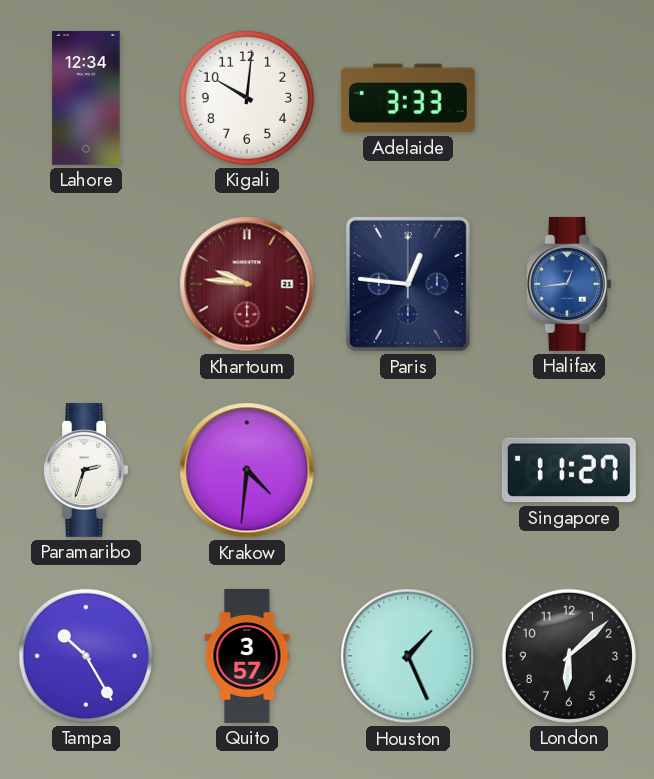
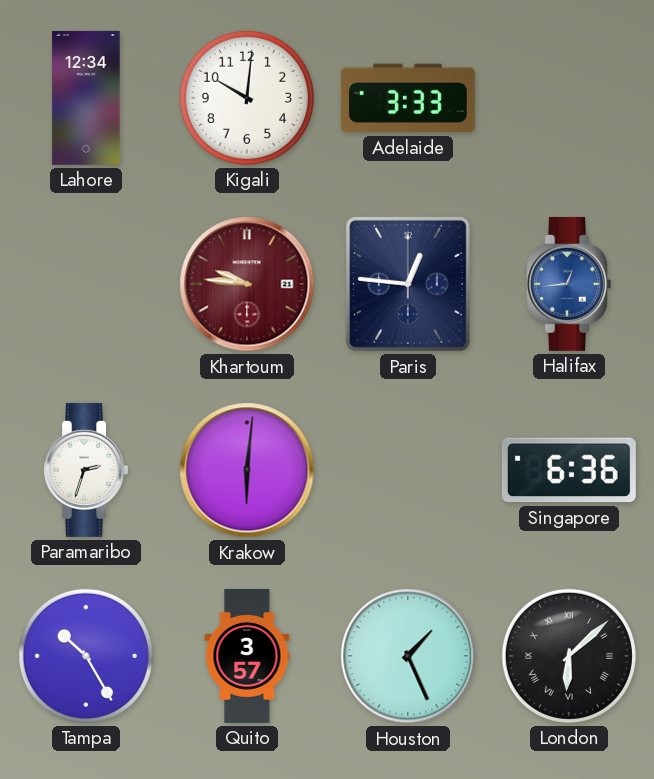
Krakow: 4:31 -> 6:01 (247, 470)
Singapore: 11:27 -> 6:36 (569, 470)
London numerals: Arabic -> Roman (569, 656)
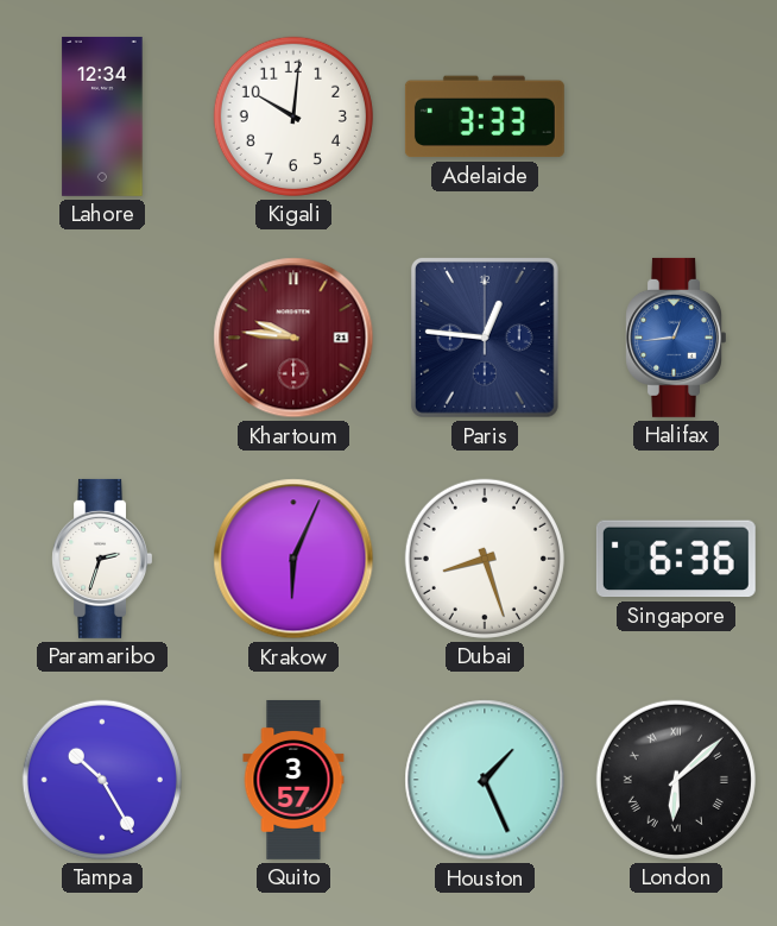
Krakow: 6:01 -> 6:04 (293, 559)
Dubai: none -> 8:27 (485, 559)
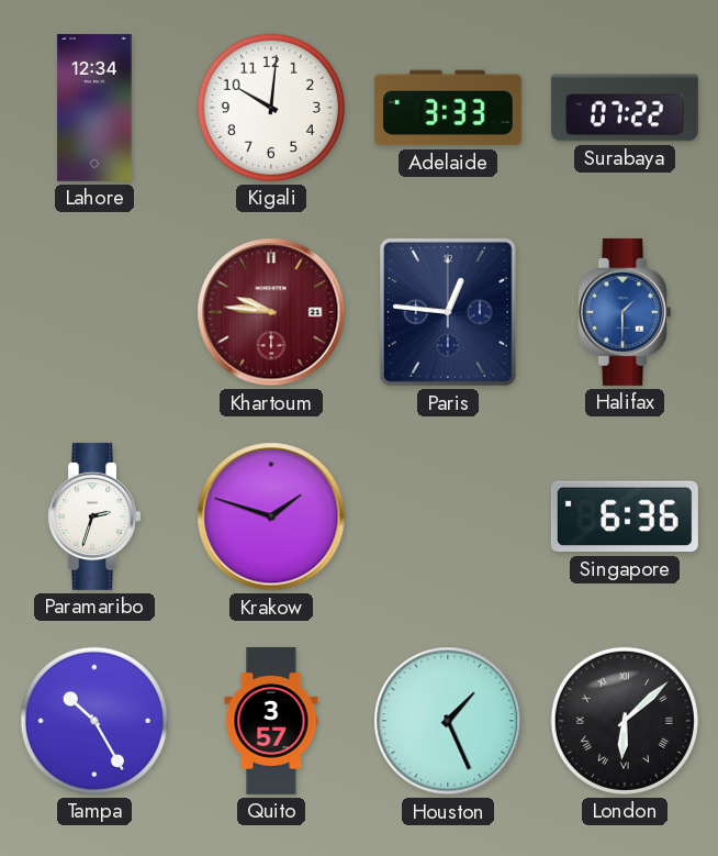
Surabaya: none -> 07:22 (625, 108)
Halifax: 12:44 -> 1:30 (624, 312)
Krakow: 6:04 -> 1:48 (271, 516)
Dubai: 8:27 -> none (485, 559)
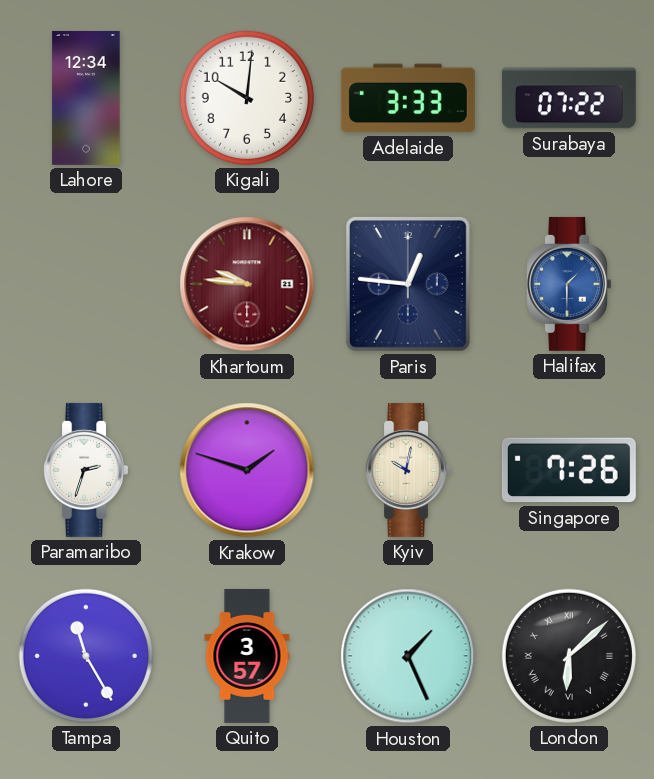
Kyiv: none -> 10:02 (407, 470)
Singapore: 6:36 -> 7:26 (569, 470)
Tampa: 10:25 -> 11:25 (86, 656)
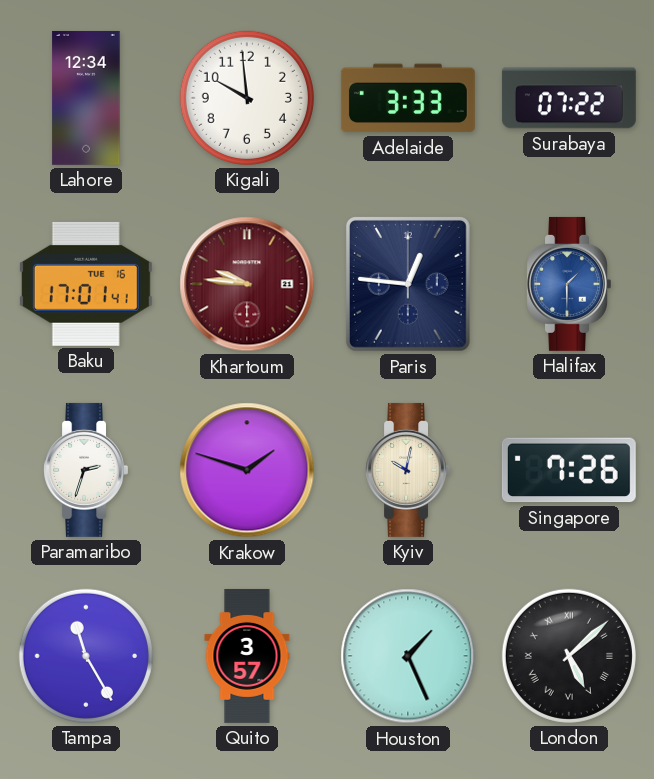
Kigali: 10:01 -> 9:59 (247, 98)
Baku: none -> 17:01 (86, 284)
London: 6:08 -> 5:08 (569, 656)
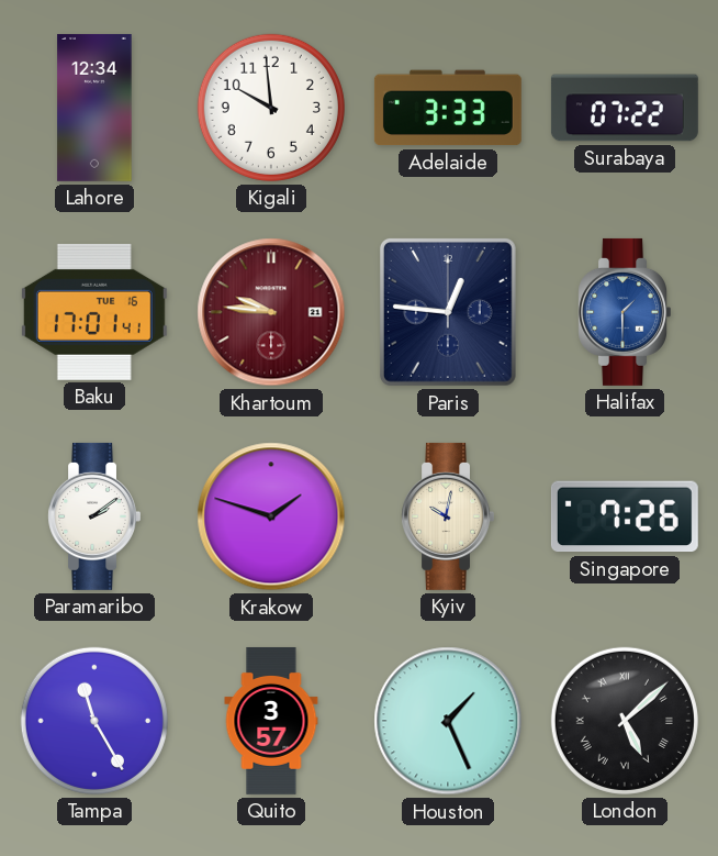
Paramaribo: 2:33 -> 2:09 (93, 516)
